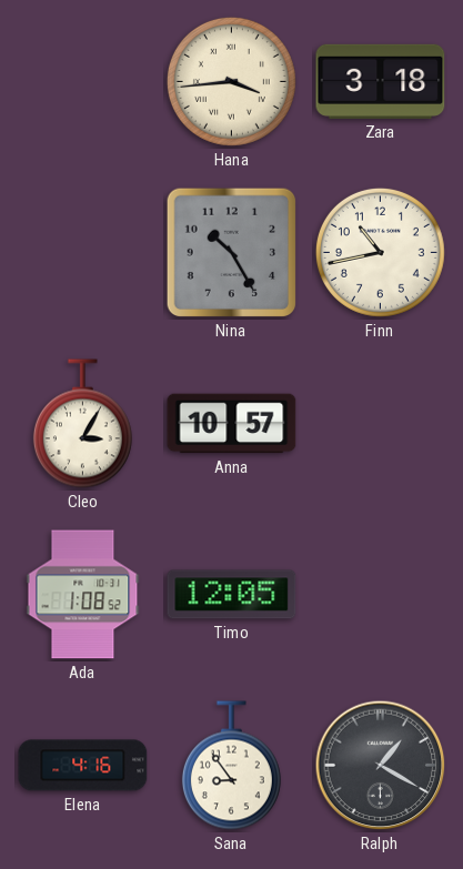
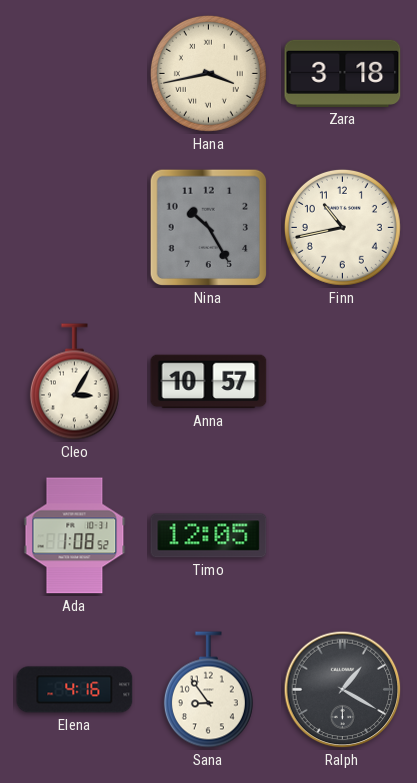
Hana: 3:44 -> 3:43 (208, 73)
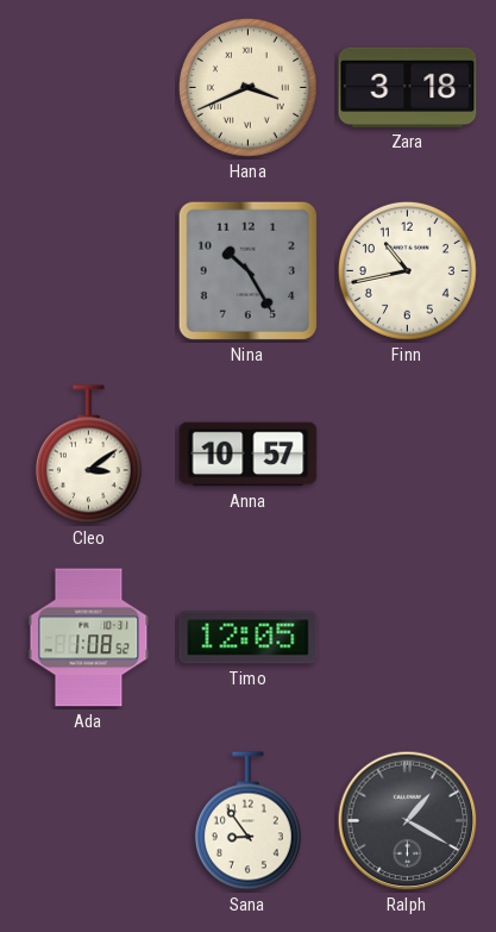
Hana: 3:43 -> 3:41 (247, 87)
Cleo: 3:05 -> 3:09 (88, 455)
Elena: 4:16 -> none (75, 690)
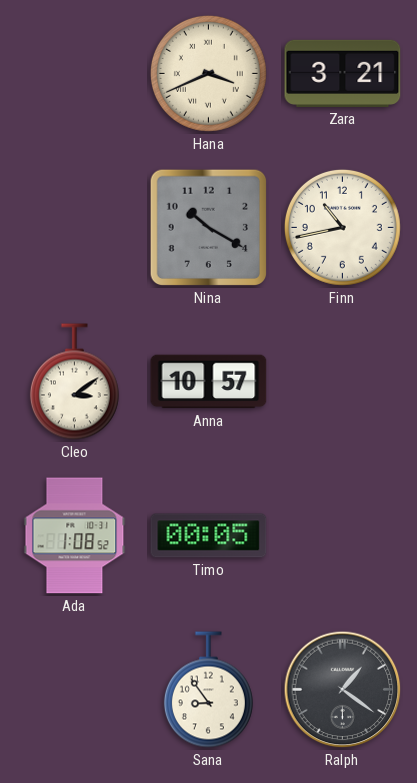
Zara: 3:18 -> 3:21 (343, 73)
Nina: 10:25 -> 10:20 (209, 228)
Timo: 12:05 -> 00:05 (209, 536)
Ralph: 1:20 -> 1:21 (343, 690)
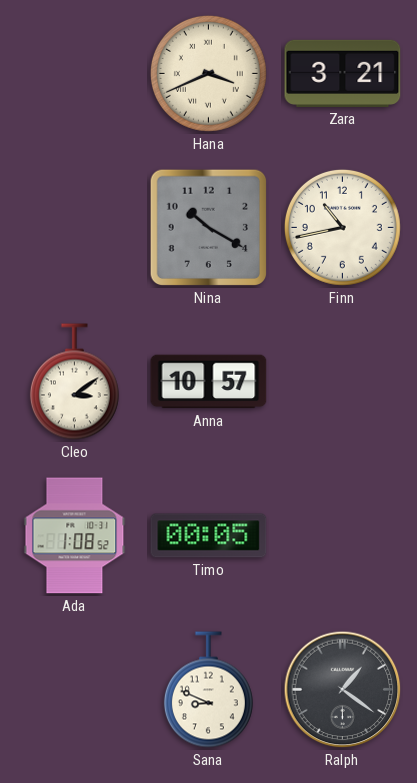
Sana: 8:54 -> 8:49 (208, 690)
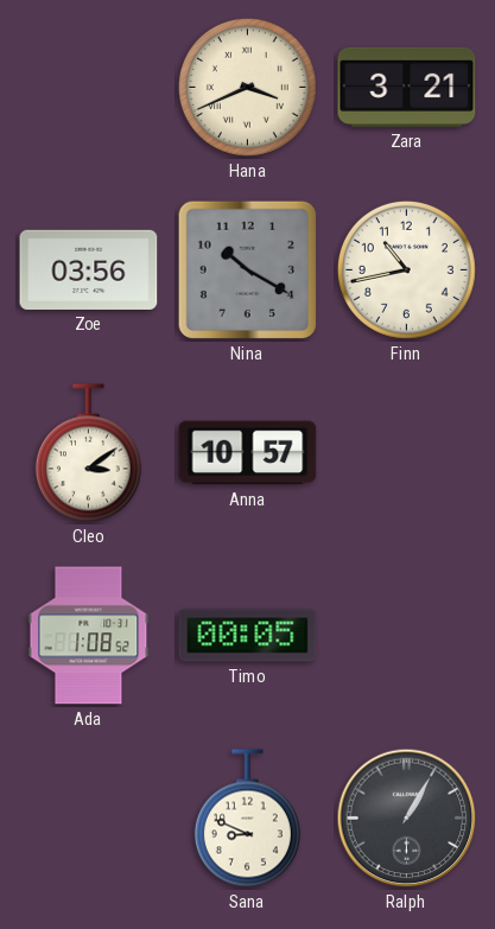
Zoe: none -> 03:56 (89, 269)
Ralph: 1:21 -> 1:05 (407, 819)
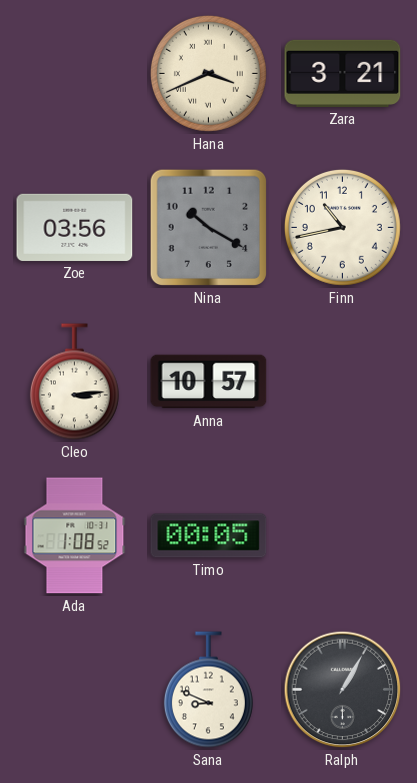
Cleo: 3:09 -> 3:14 (74, 382)
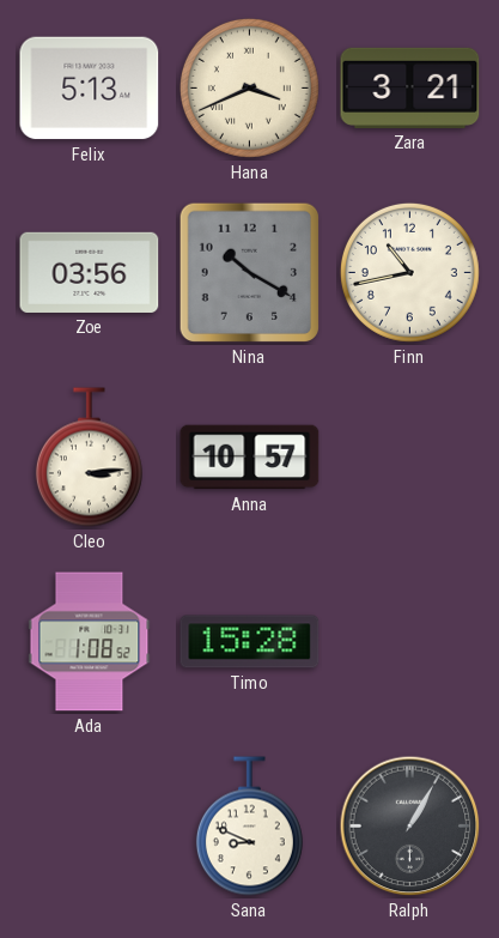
Felix: none -> 5:13 (90, 89)
Timo: 00:05 -> 15:28 (250, 642)
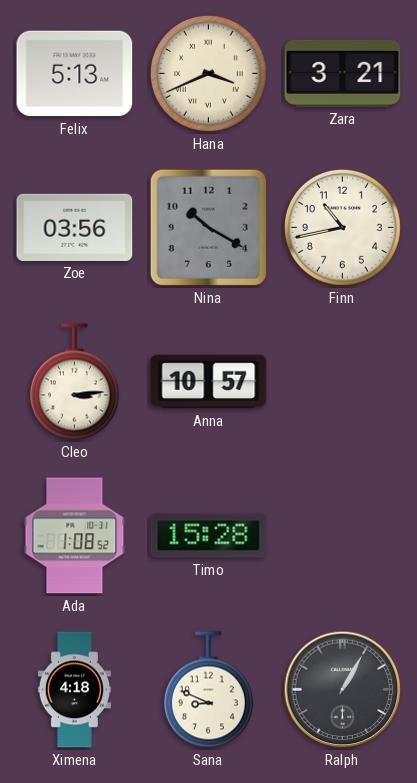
Ximena: none -> 4:18 (74, 690)
